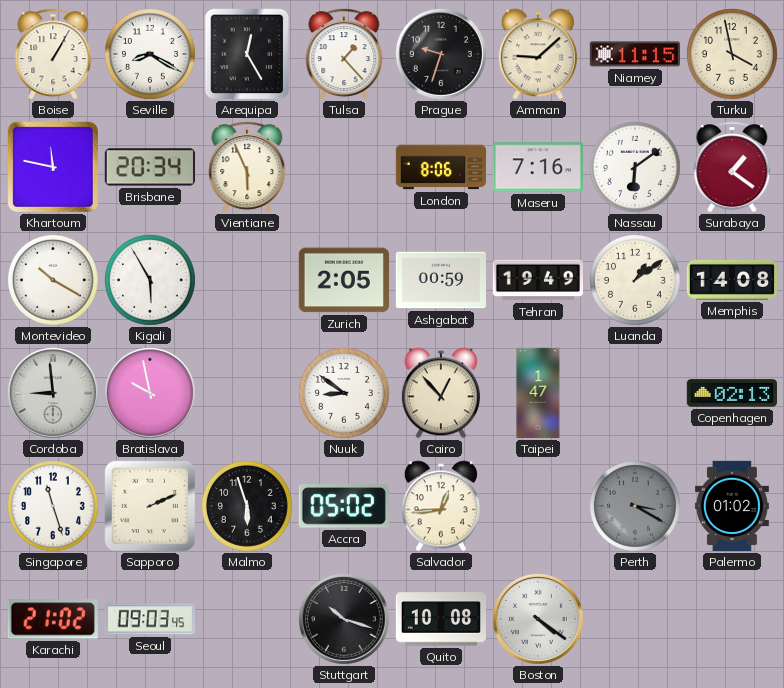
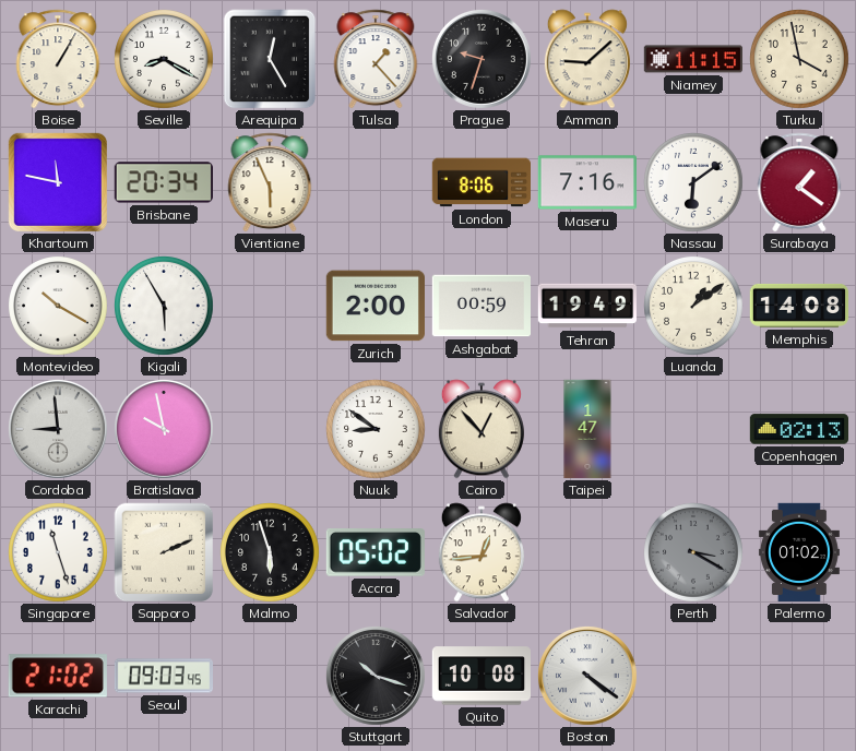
Zurich: 2:05 -> 2:00 (374, 306)
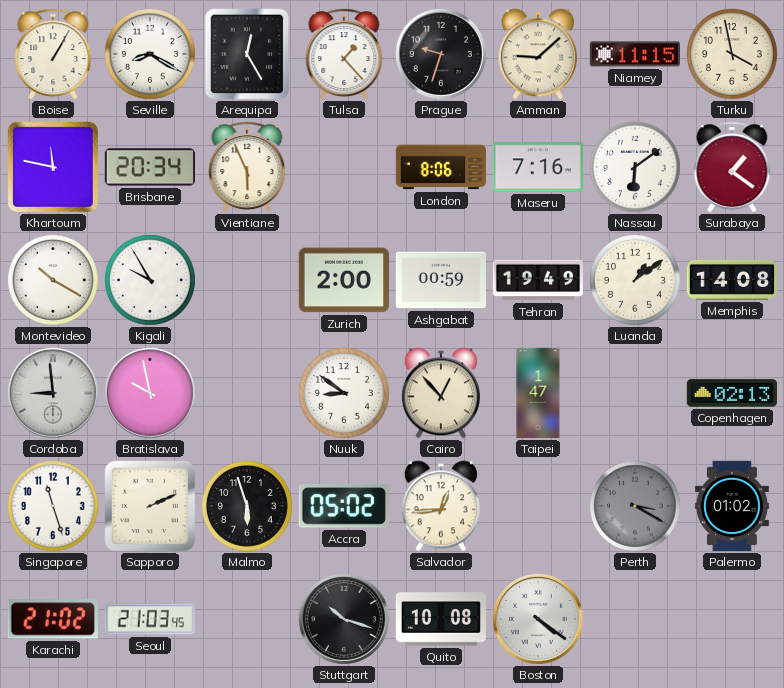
Kigali: 5:55 -> 9:55 (151, 281)
Seoul: 09:03 -> 21:03 (149, 619)
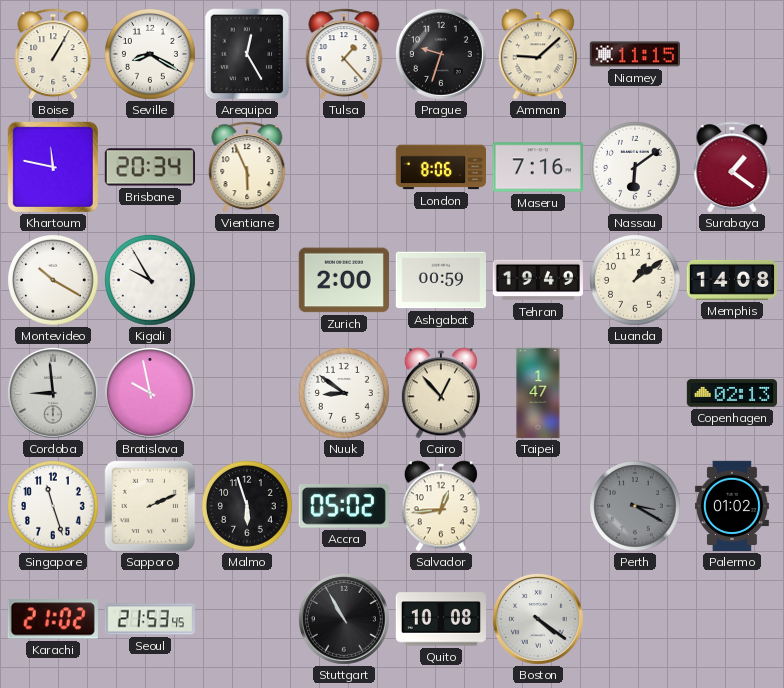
Turku: 3:58 -> none (733, 55)
Seoul: 21:03 -> 21:53 (149, 619)
Stuttgart: 10:18 -> 10:55 (344, 619)
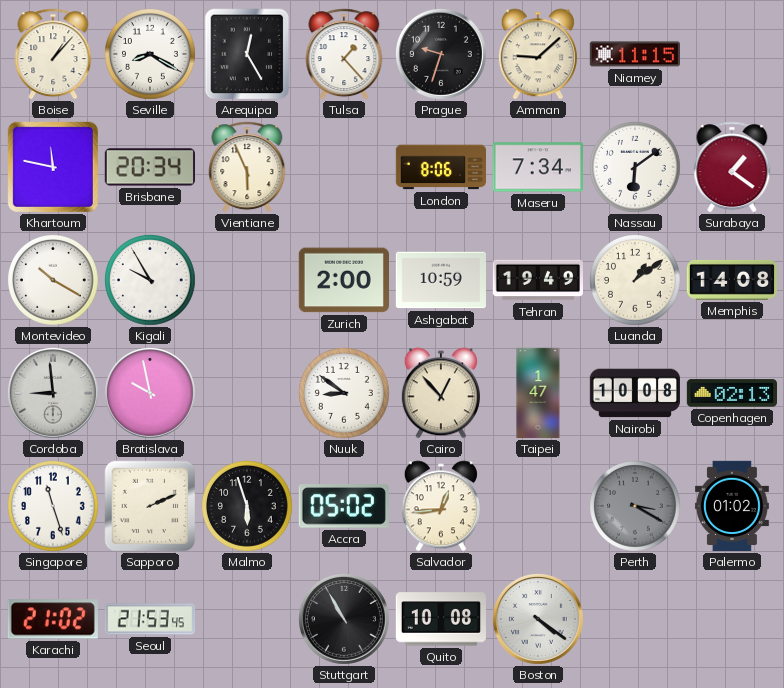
Boise: 1:05 -> 1:07 (53, 54)
Maseru: 7:16 -> 7:34 (537, 167)
Ashgabat: 00:59 -> 10:59 (440, 280)
Nairobi: none -> 10:08 (634, 393)
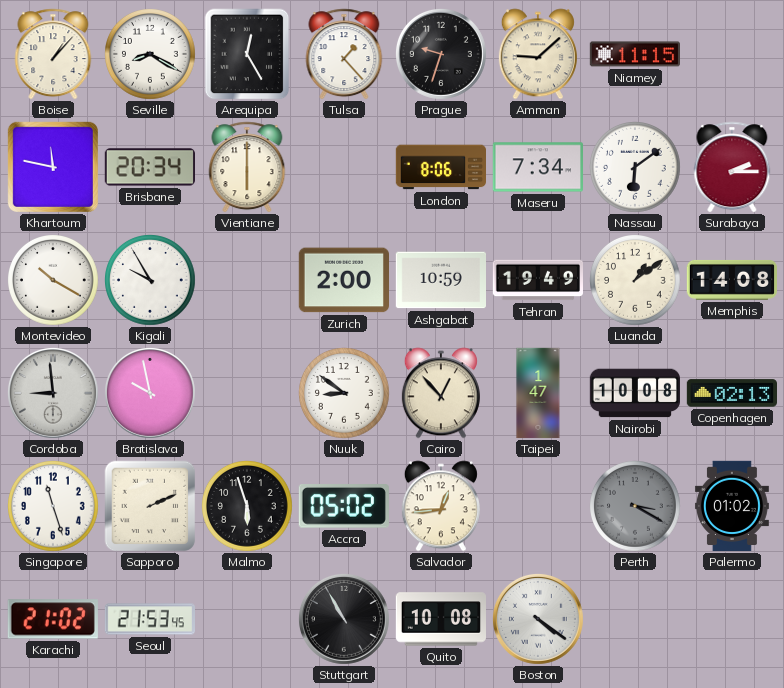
Vientiane: 5:56 -> 6:00 (247, 167)
Surabaya: 1:21 -> 2:15 (732, 167)
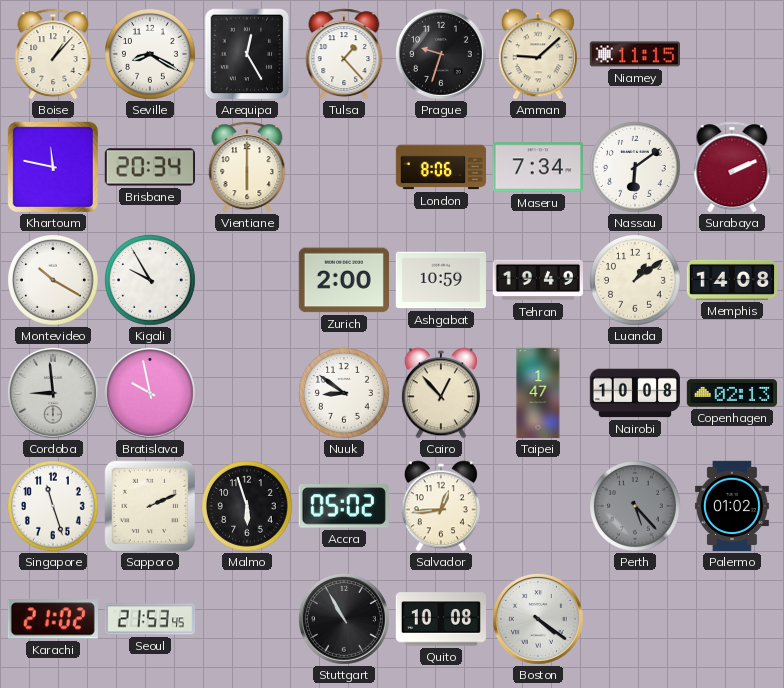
Surabaya: 2:15 -> 2:11 (732, 167)
Perth: 3:20 -> 5:23 (636, 507)
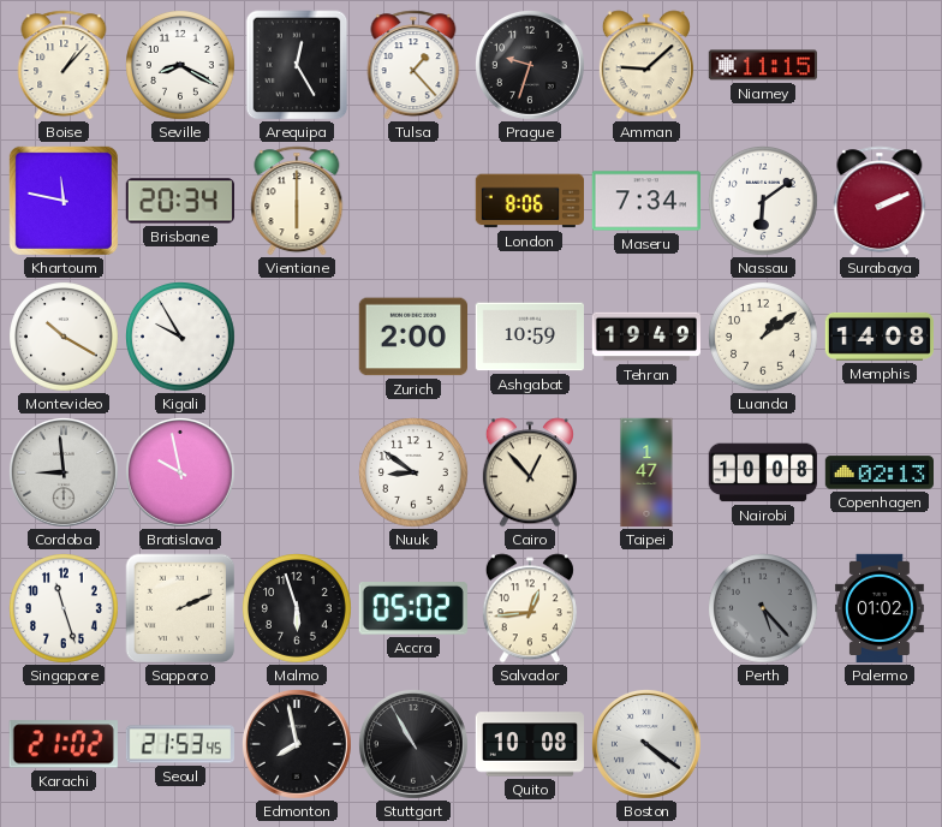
Edmonton: none -> 7:58 (297, 744)
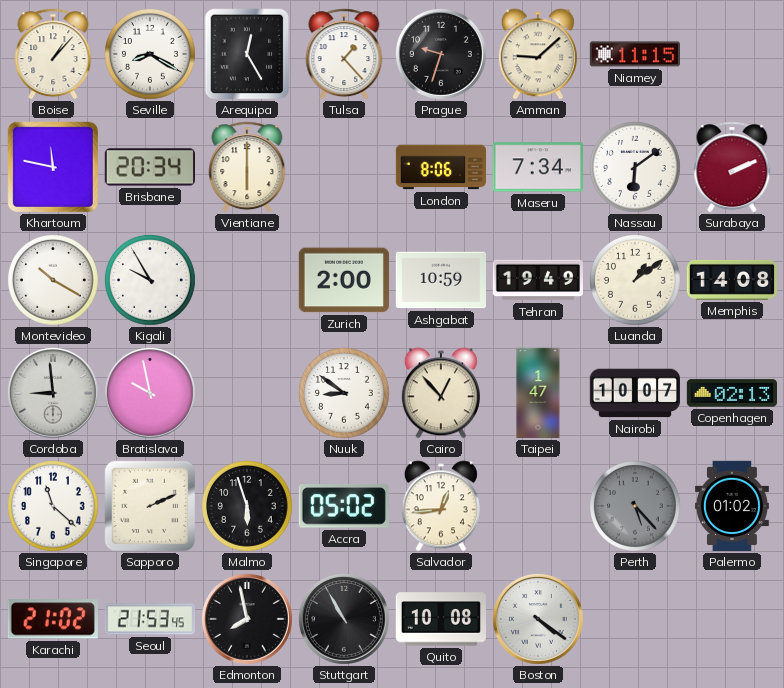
Nairobi: 10:08 -> 10:07 (634, 393)
Singapore: 11:27 -> 11:22 (54, 507)
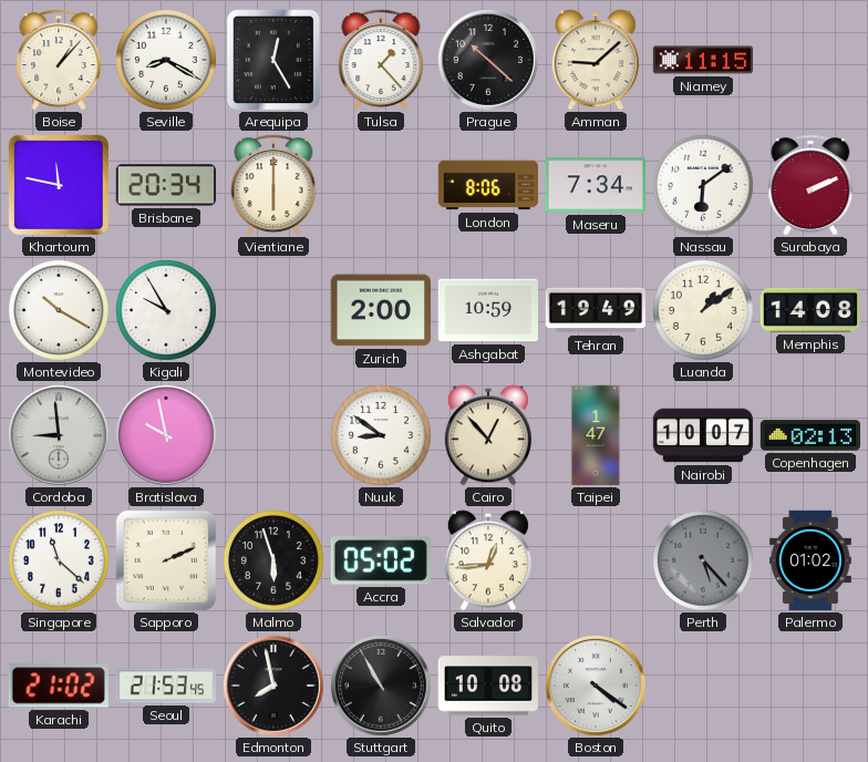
Prague: 9:33 -> 10:22 (488, 60)
